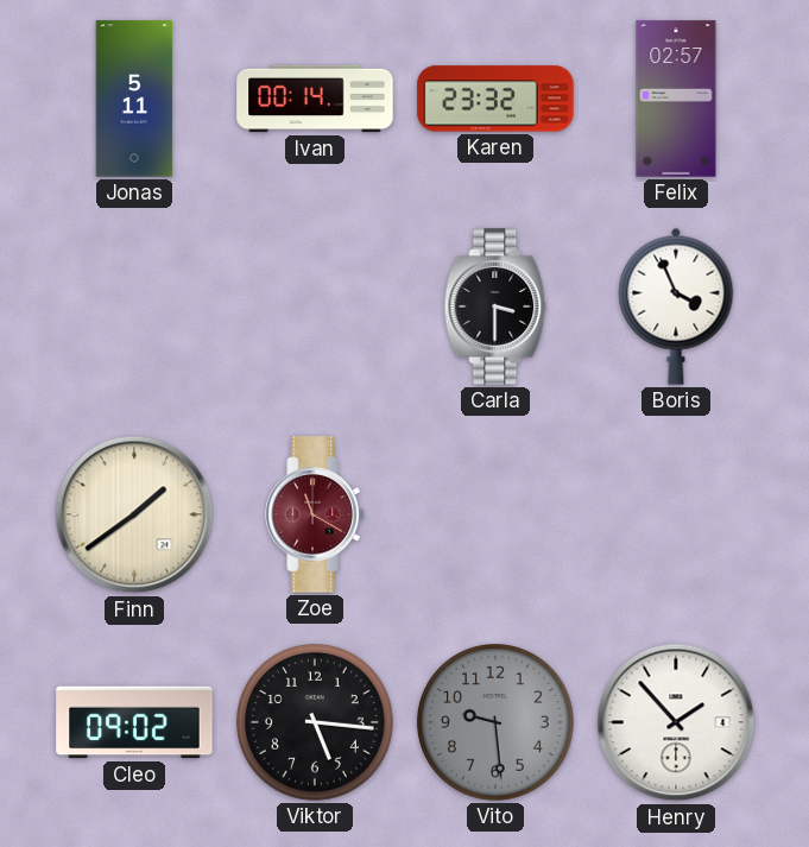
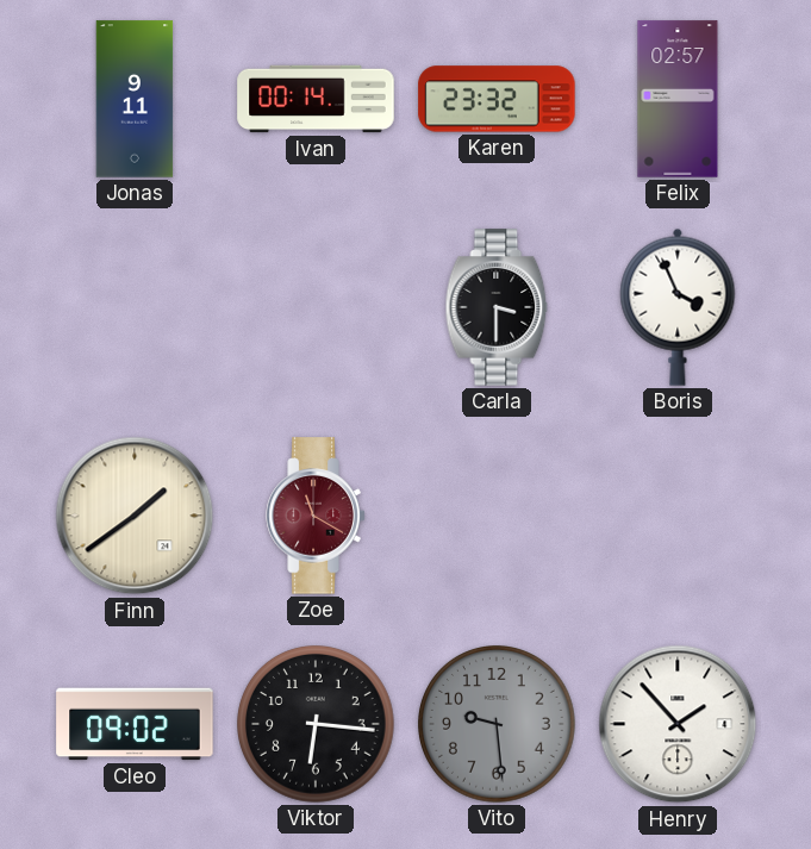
Jonas: 5:11 -> 9:11 (135, 99)
Viktor: 5:16 -> 6:16 (317, 725)
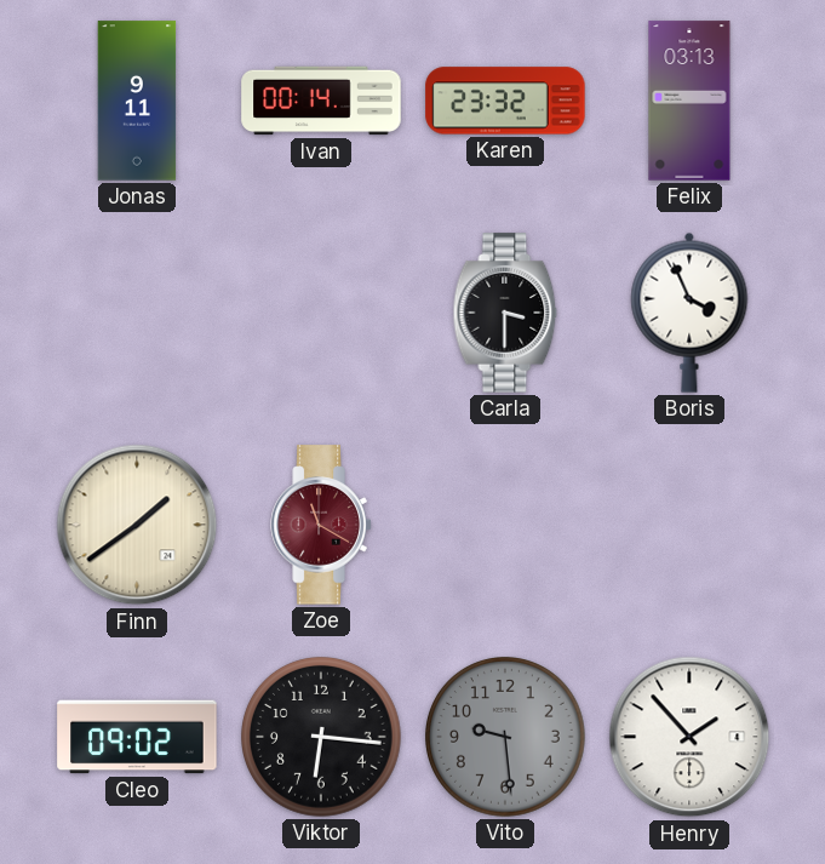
Felix: 02:57 -> 03:13 (689, 101)
